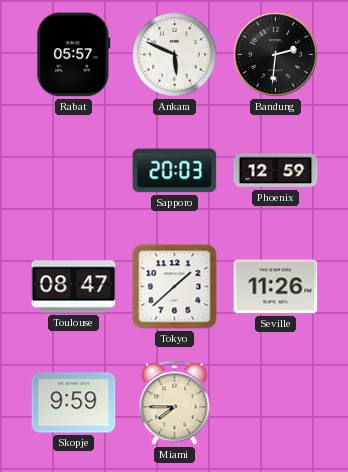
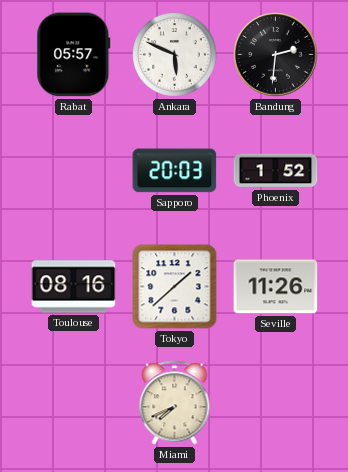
Phoenix: 12:59 -> 1:52 (276, 171)
Toulouse: 08:47 -> 08:16 (74, 287)
Skopje: 9:59 -> none (74, 403)
Miami: 7:45 -> 7:41 (175, 403)
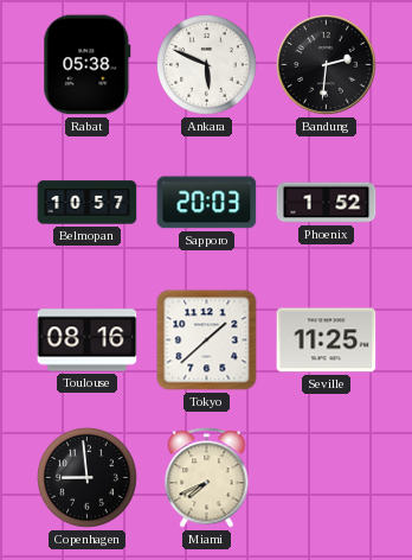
Rabat: 05:57 -> 05:38 (88, 65)
Belmopan: none -> 10:57 (88, 203)
Seville: 11:26 -> 11:25 (327, 341)
Copenhagen: none -> 8:59 (88, 478)
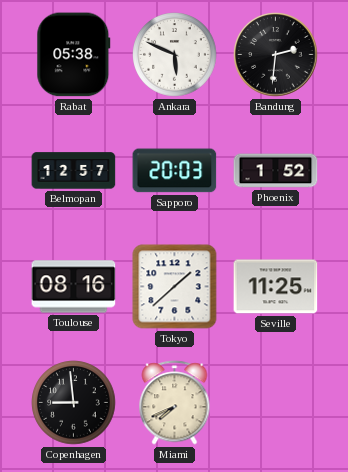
Belmopan: 10:57 -> 12:57 (74, 171)
